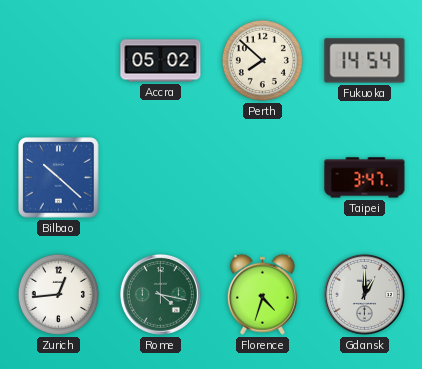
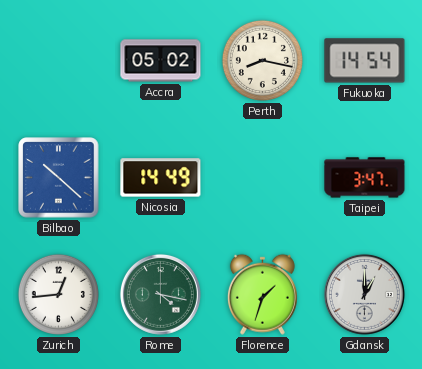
Perth: 7:52 -> 8:17 (262, 60)
Nicosia: none -> 14:49 (161, 178)
Florence: 4:33 -> 1:33 (262, 294)
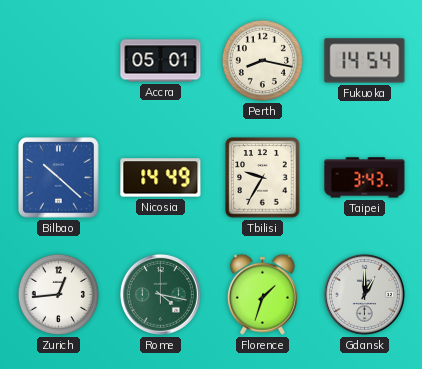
Accra: 05:02 -> 05:01 (161, 61)
Tbilisi: none -> 9:35 (263, 178)
Taipei: 3:47 -> 3:43 (365, 178)
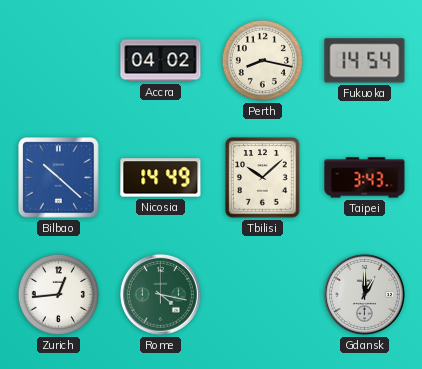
Accra: 05:01 -> 04:02 (161, 61)
Tbilisi: 9:35 -> 10:08 (263, 178)
Florence: 1:33 -> none (262, 294)
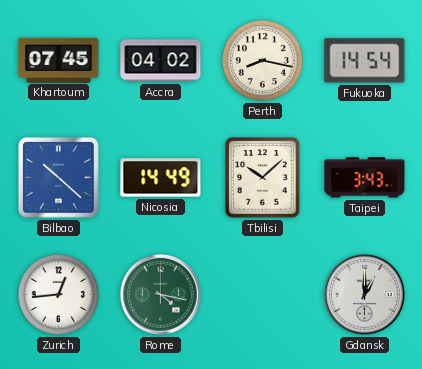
Khartoum: none -> 07:45 (59, 60)
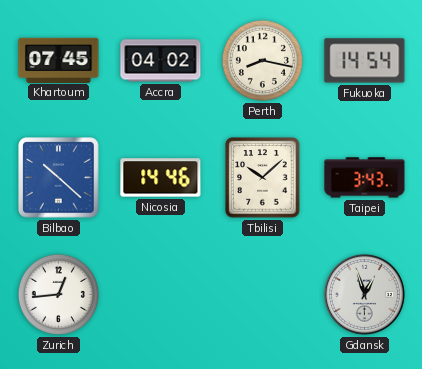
Nicosia: 14:49 -> 14:46 (161, 178)
Rome: 4:17 -> none (160, 294)
Gdansk: 1:00 -> 12:57 (364, 294)
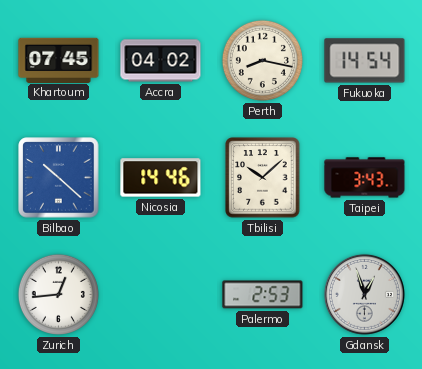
Palermo: none -> 2:53 (263, 295)
